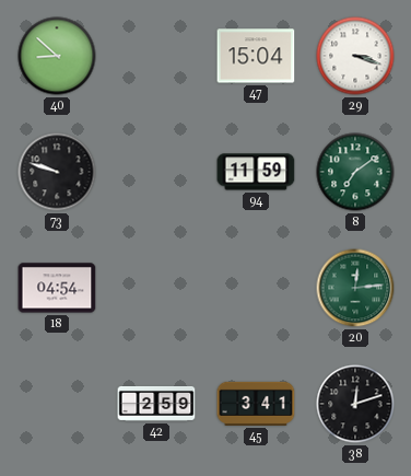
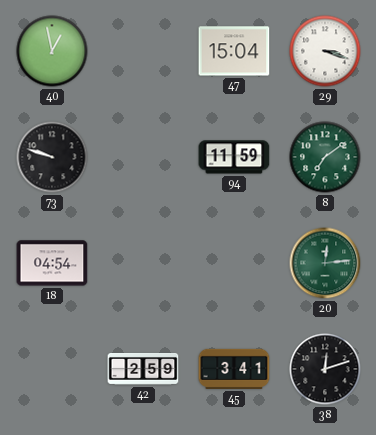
40: 8:52 -> 12:58 (52, 51)
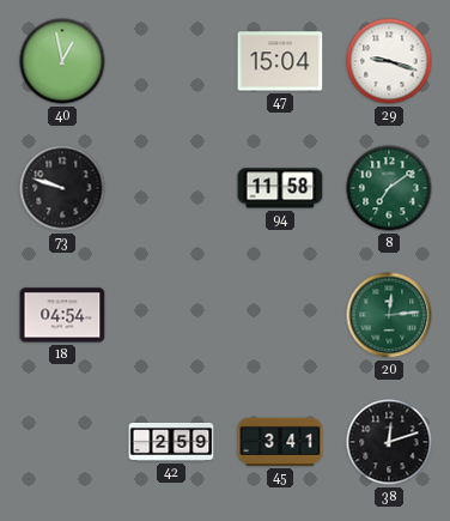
29: 3:18 -> 9:18 (389, 61)
94: 11:59 -> 11:58 (280, 188)
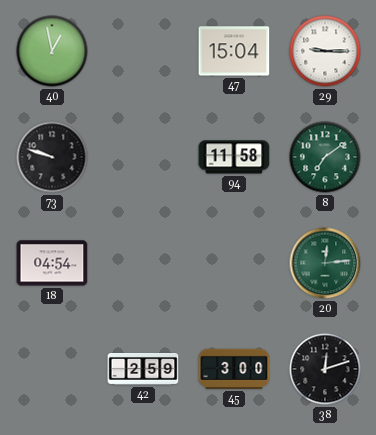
29: 9:18 -> 9:15 (325, 51)
45: 3:41 -> 3:00 (234, 369)
